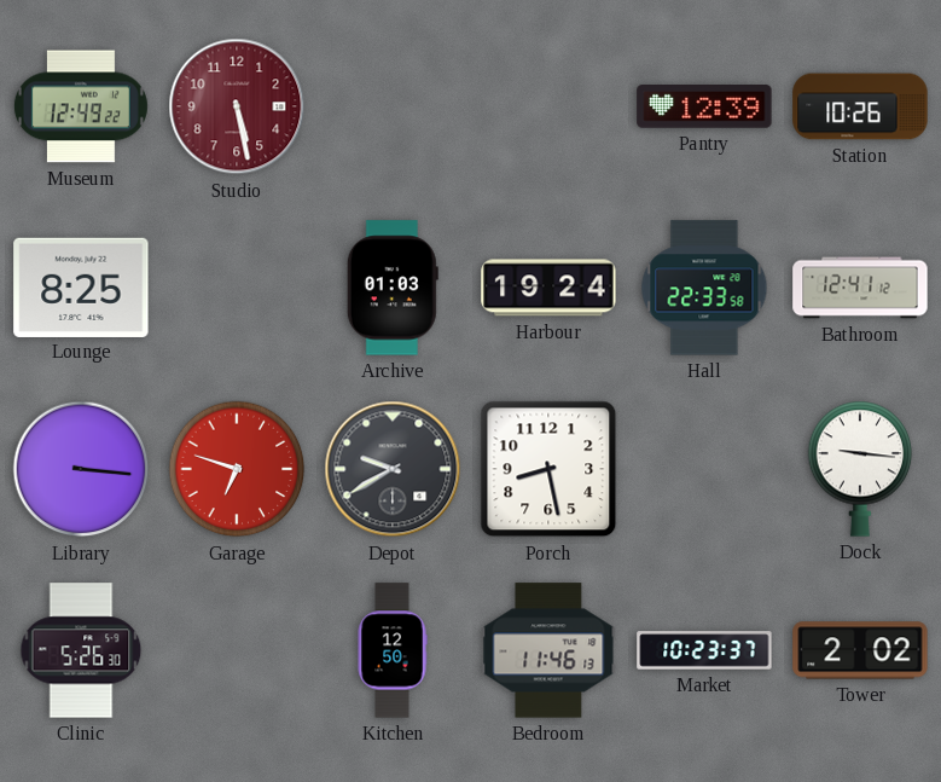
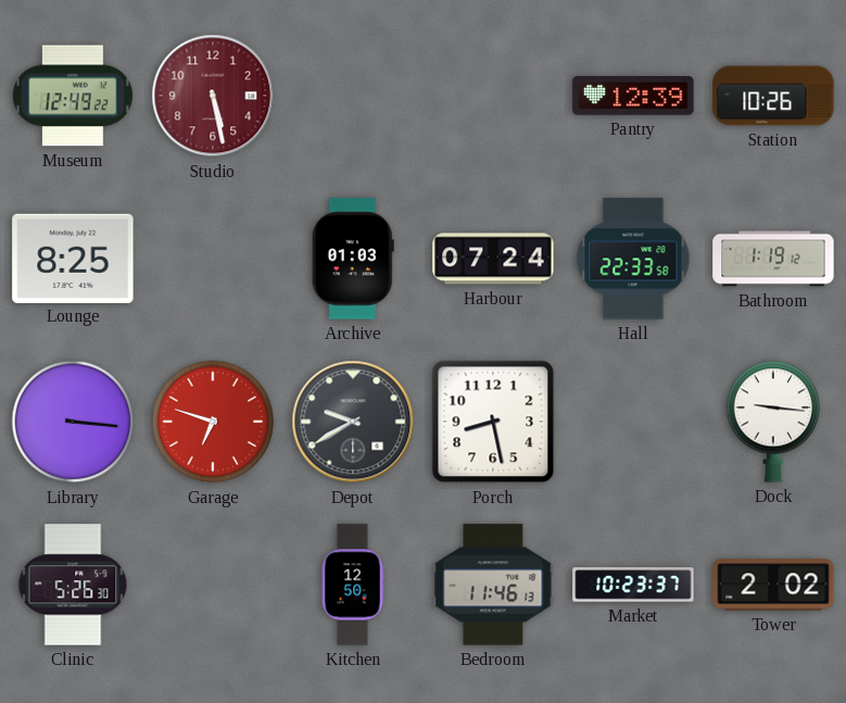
Harbour: 19:24 -> 07:24 (493, 259)
Bathroom: 12:41 -> 1:19 (773, 259)
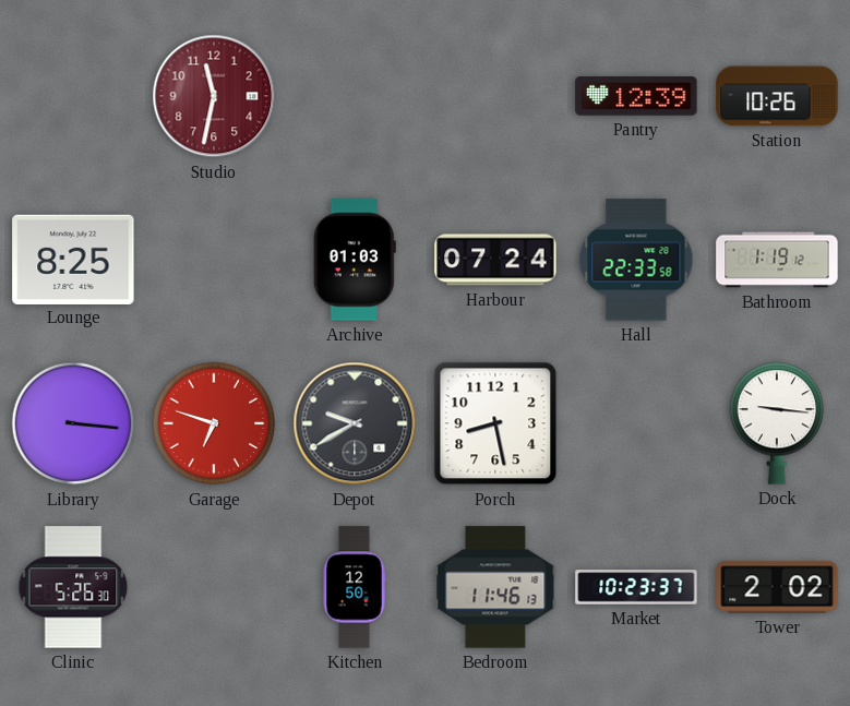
Museum: 12:49 -> none (73, 96)
Studio: 5:28 -> 11:32 (214, 96)
